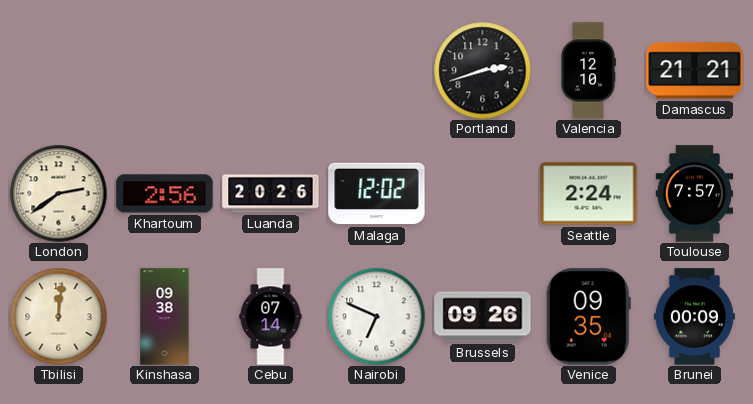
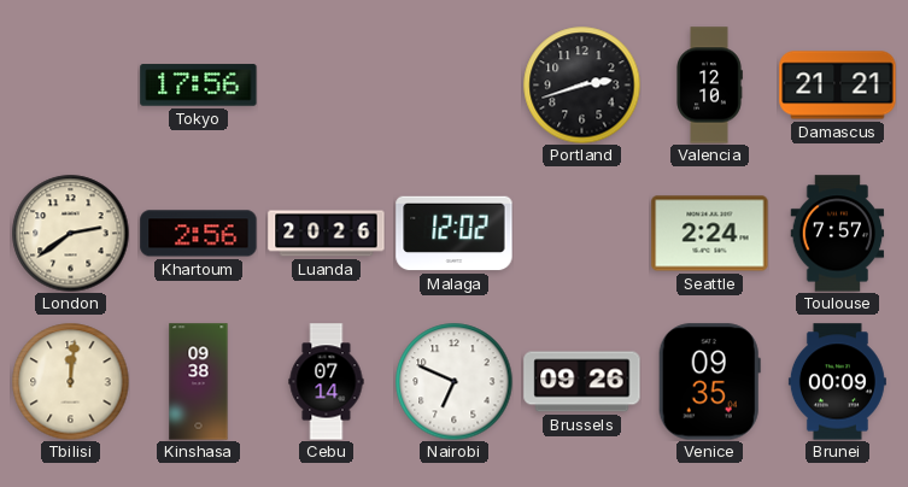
Tokyo: none -> 17:56 (199, 86)
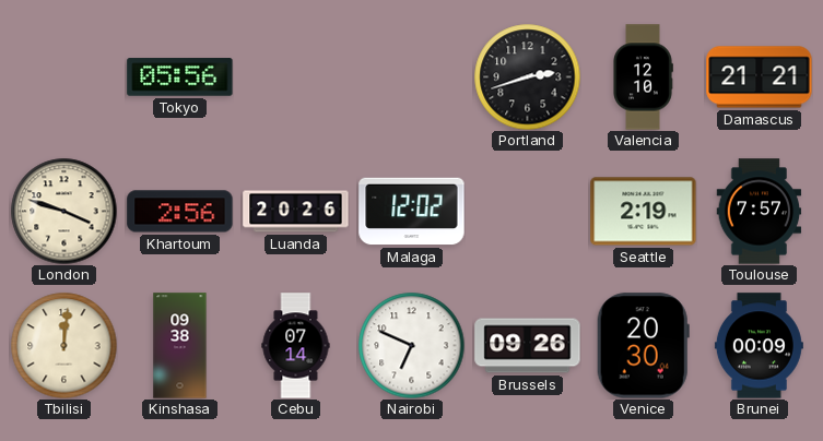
Tokyo: 17:56 -> 05:56 (180, 78)
London: 2:39 -> 3:48 (63, 211)
Seattle: 2:24 -> 2:19 (644, 212)
Venice: 09:35 -> 20:30 (643, 346)
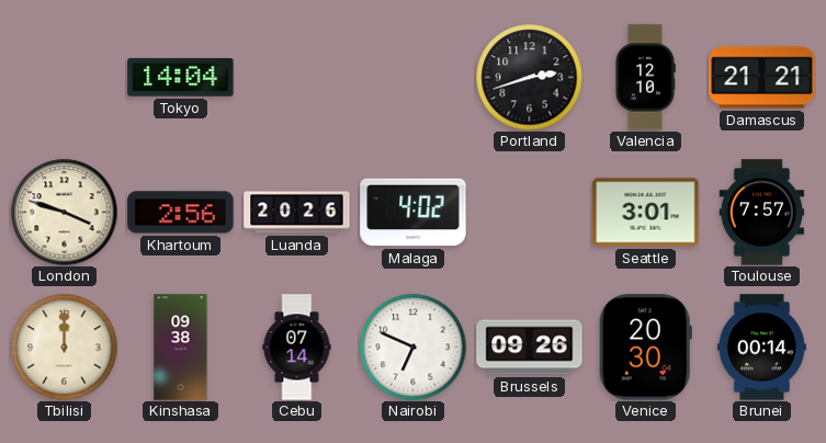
Tokyo: 05:56 -> 14:04 (181, 78)
Malaga: 12:02 -> 4:02 (414, 213)
Seattle: 2:19 -> 3:01 (646, 213)
Tbilisi: 12:01 -> 12:00 (64, 347)
Brunei: 00:09 -> 00:14 (761, 348)
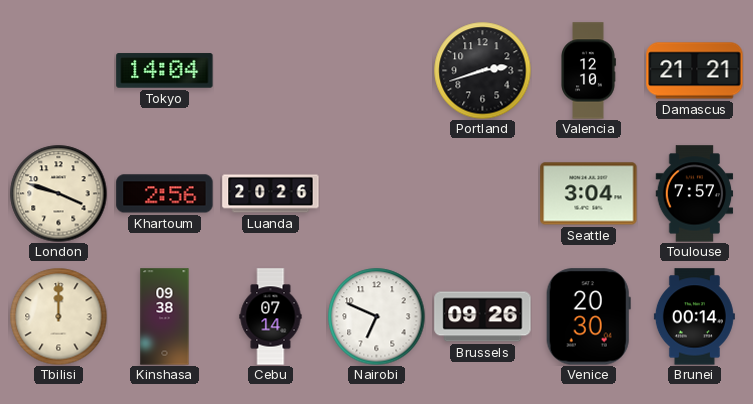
Malaga: 4:02 -> none (414, 213)
Seattle: 3:01 -> 3:04 (589, 194)
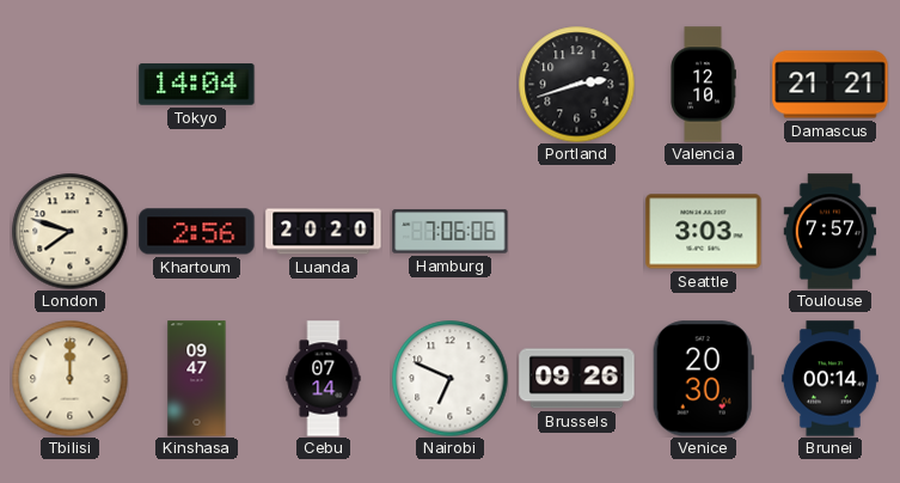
London: 3:48 -> 7:48 (69, 231)
Luanda: 20:26 -> 20:20 (324, 232)
Hamburg: none -> 7:06 (451, 232)
Seattle: 3:04 -> 3:03 (704, 232)
Kinshasa: 09:38 -> 09:47 (197, 379)
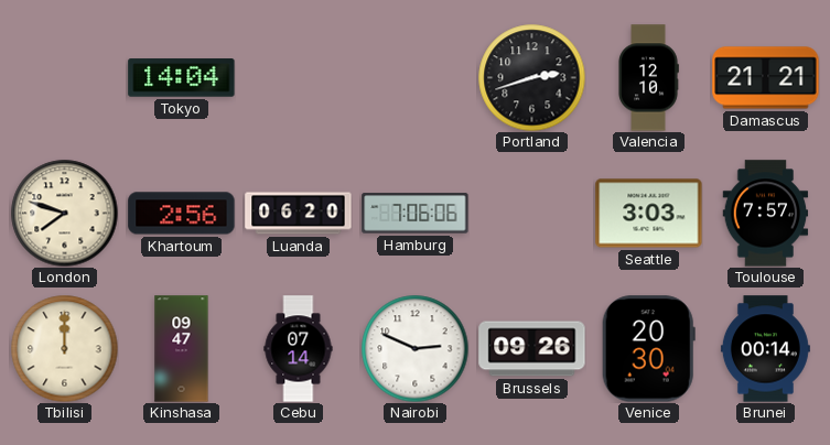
Luanda: 20:20 -> 06:20 (299, 214)
Nairobi: 6:49 -> 2:49 (414, 348)
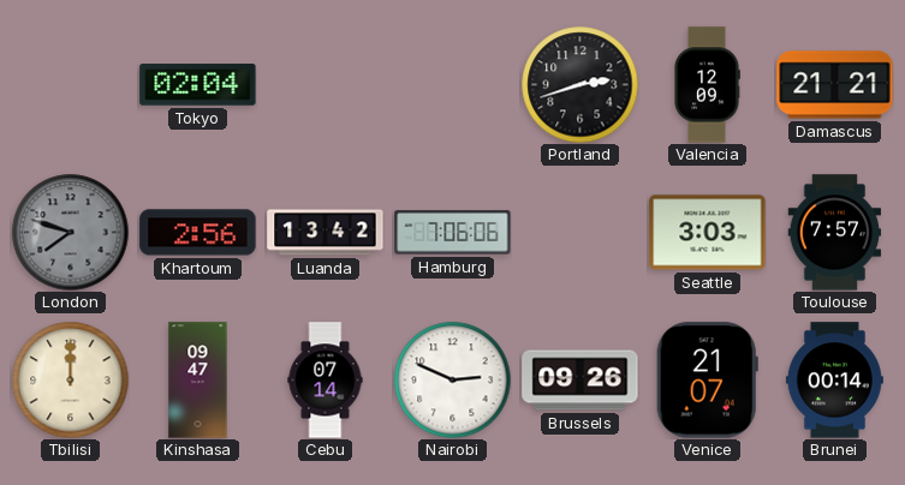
Tokyo: 14:04 -> 02:04 (198, 85)
Valencia: 12:10 -> 12:09 (707, 85)
London dial: cream -> grey (70, 232)
Luanda: 06:20 -> 13:42 (326, 233)
Venice: 20:30 -> 21:07 (707, 381)
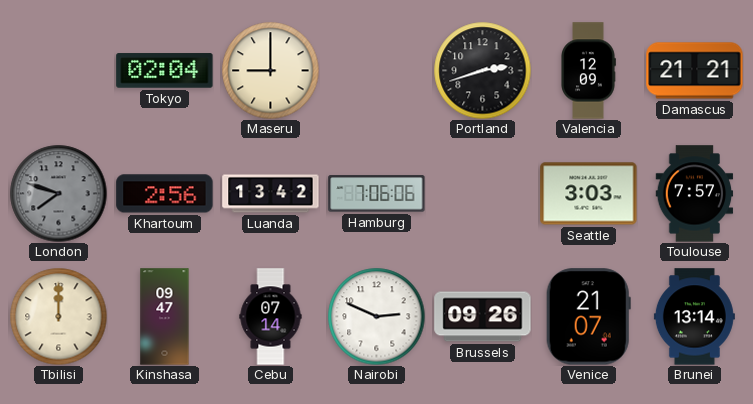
Maseru: none -> 9:00 (270, 70)
Brunei: 00:14 -> 13:14 (694, 317)
